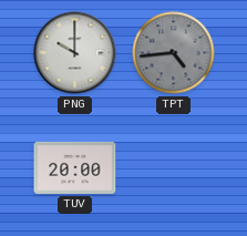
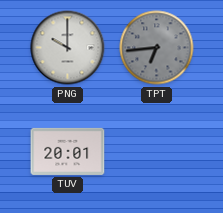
TPT: 4:44 -> 6:44 (157, 48)
TUV: 20:00 -> 20:01 (68, 151)
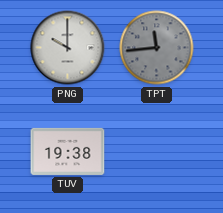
TPT: 6:44 -> 11:44 (157, 48)
TUV: 20:01 -> 19:38 (68, 151)
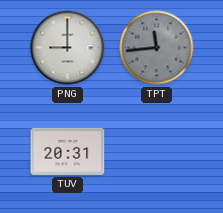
PNG: 10:00 -> 9:00 (68, 48)
TUV: 19:38 -> 20:31 (68, 151)
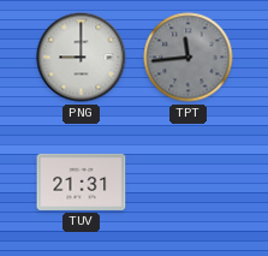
TUV: 20:31 -> 21:31 (82, 181)
